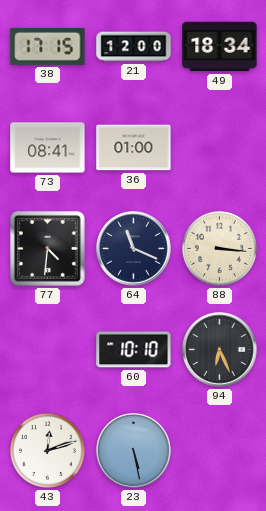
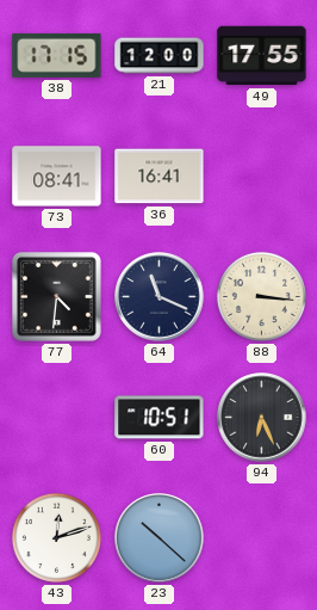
49: 18:34 -> 17:55 (262, 56)
36: 01:00 -> 16:41 (160, 177)
60: 10:10 -> 10:51 (160, 418)
23: 5:28 -> 10:22 (160, 538)
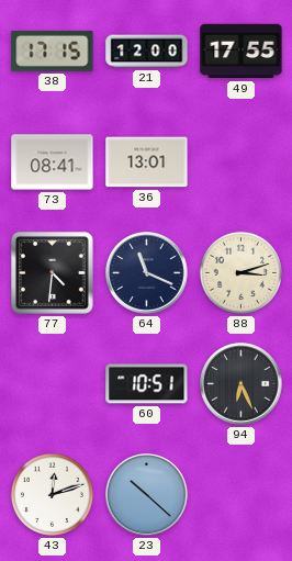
36: 16:41 -> 13:01 (147, 162)
88: 3:16 -> 3:12 (240, 272)
